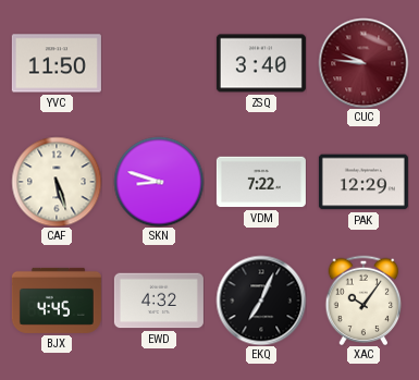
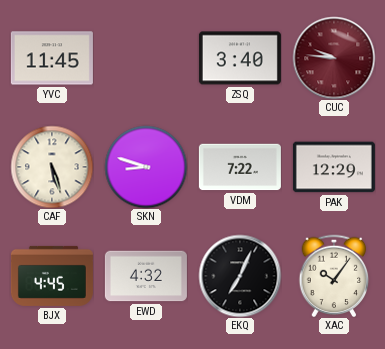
YVC: 11:50 -> 11:45 (52, 58)
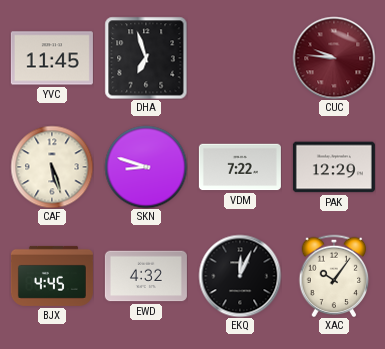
DHA: none -> 6:57 (146, 58)
ZSQ: 3:40 -> none (240, 58)
EKQ: 7:04 -> 12:04 (240, 276)
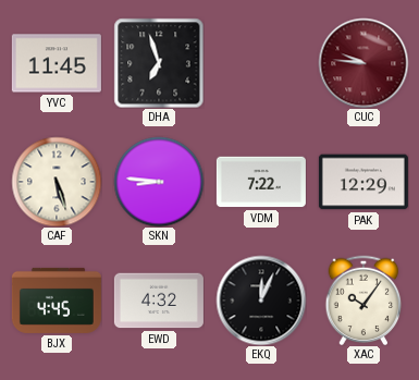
SKN: 8:48 -> 8:46 (159, 182)
